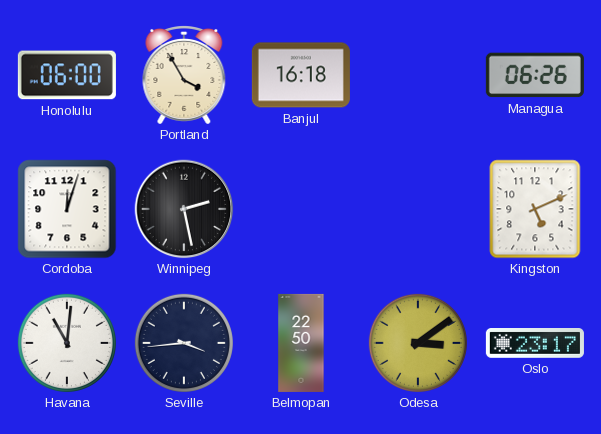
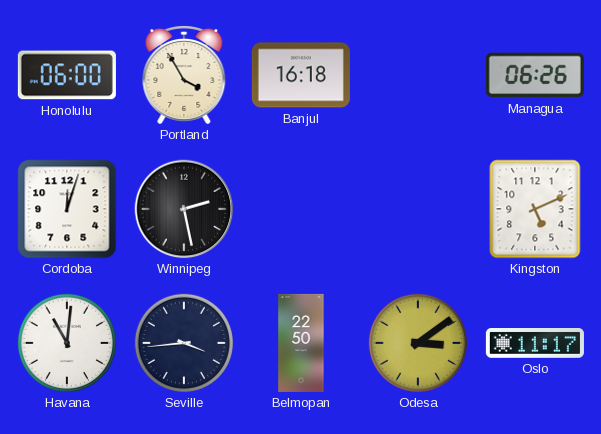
Oslo: 23:17 -> 11:17 (535, 343)
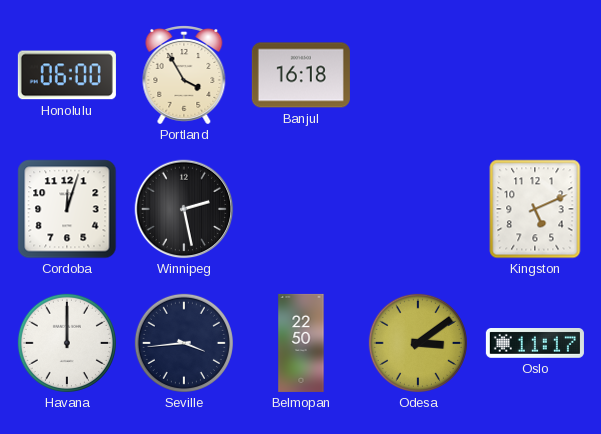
Managua: 06:26 -> none (535, 75)
Havana: 11:01 -> 12:00 (67, 343)
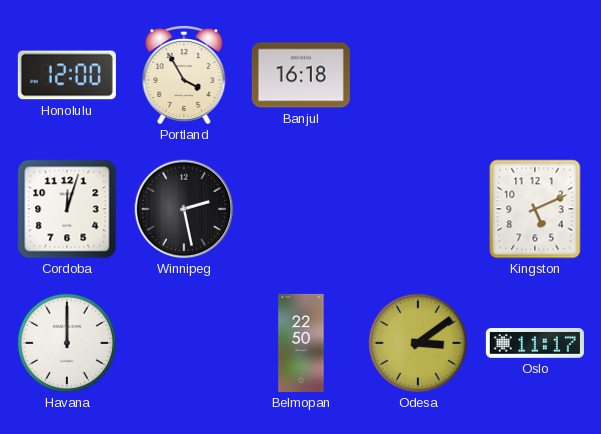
Honolulu: 06:00 -> 12:00 (67, 75)
Seville: 3:44 -> none (184, 343)
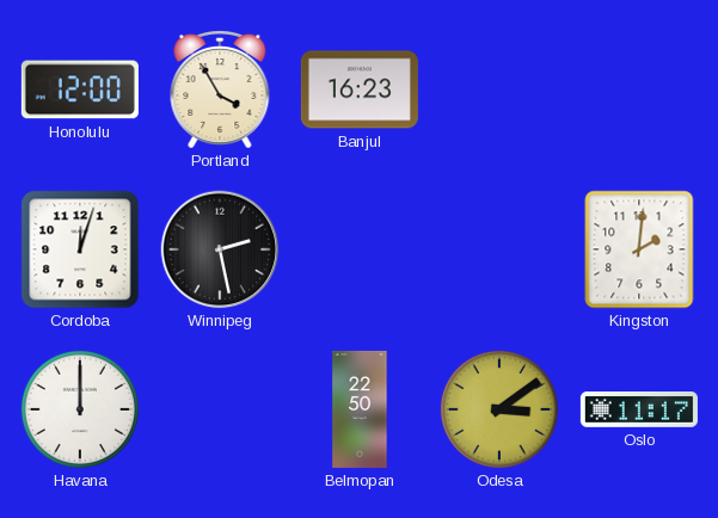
Banjul: 16:18 -> 16:23 (360, 90)
Kingston: 5:11 -> 2:01 (639, 249)
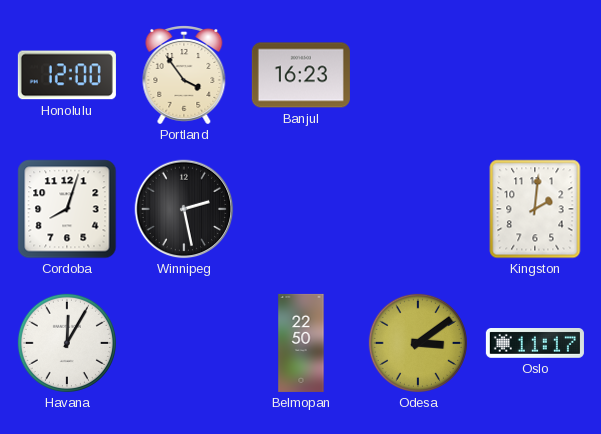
Portland: 3:55 -> 3:54 (184, 76)
Cordoba: 12:03 -> 8:03 (67, 209)
Havana: 12:00 -> 12:05 (67, 343)
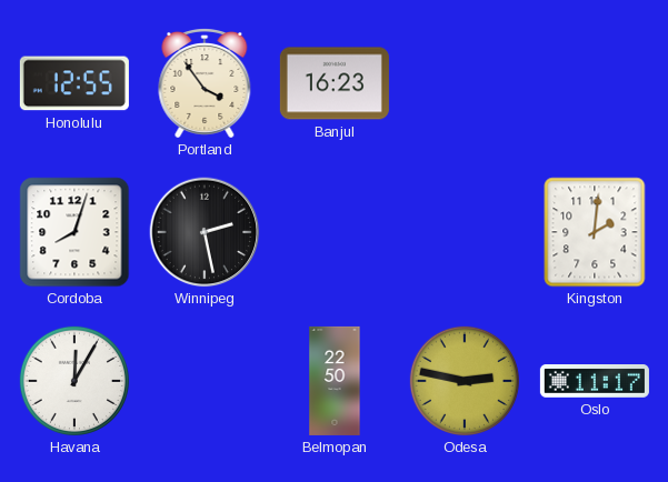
Honolulu: 12:00 -> 12:55 (74, 83)
Odesa: 3:09 -> 2:47 (465, 381)
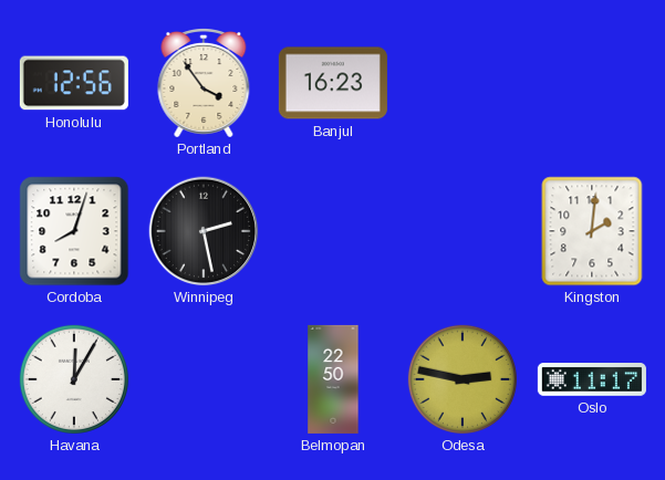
Honolulu: 12:55 -> 12:56 (74, 83)
